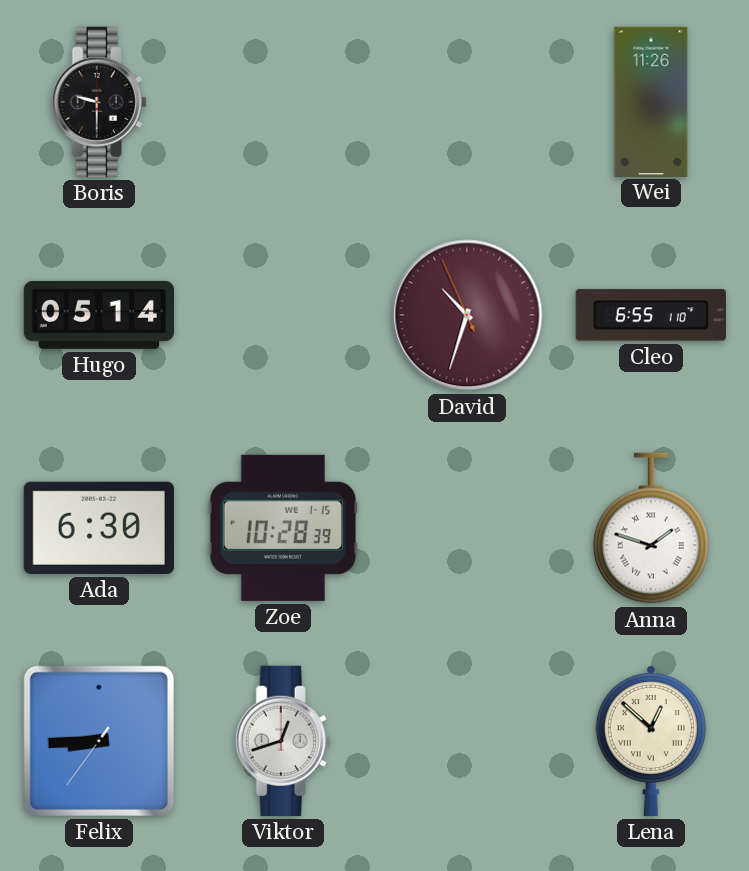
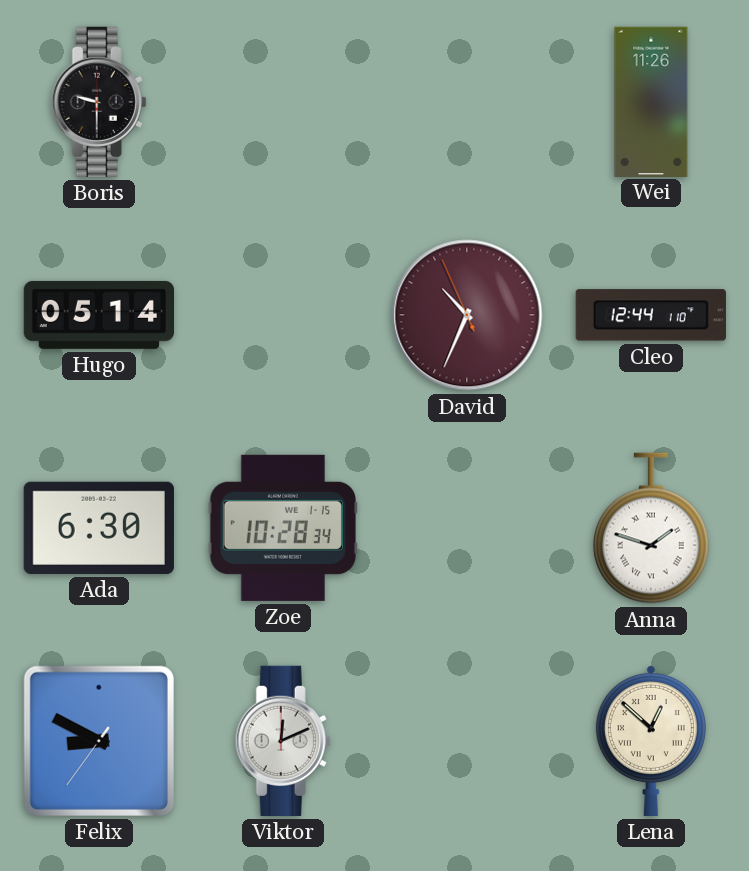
David: 10:32 -> 10:33 (467, 315)
Cleo: 6:55 -> 12:44 (651, 315)
Zoe: 10:28:39 -> 10:28:34 (283, 528)
Felix: 8:44 -> 8:49 (99, 741)
Viktor: 12:42 -> 12:11 (283, 741)
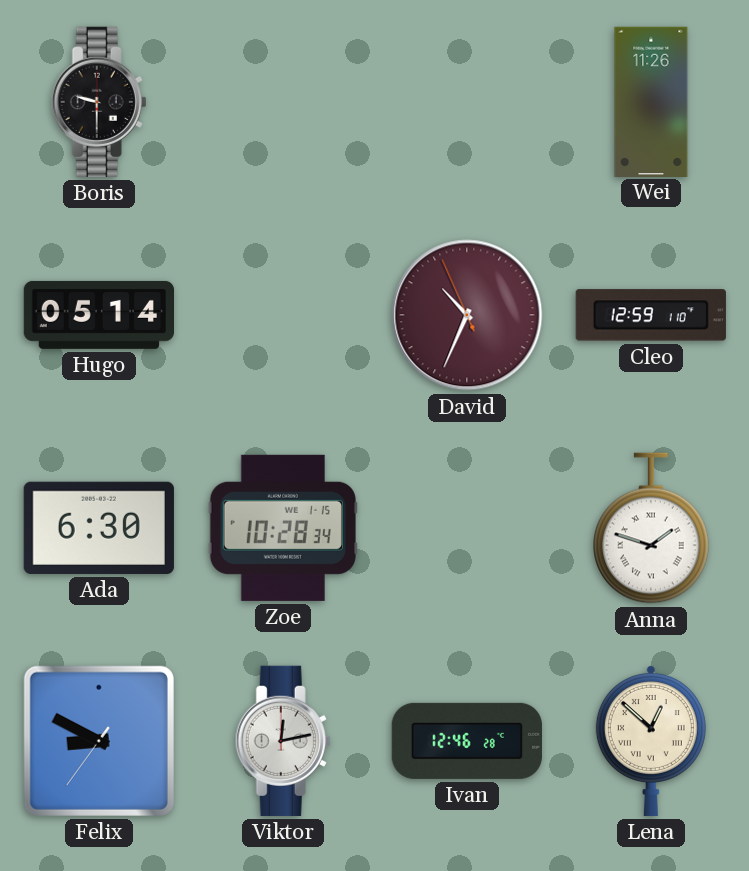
Cleo: 12:44 -> 12:59 (651, 315)
Viktor: 12:11 -> 12:13 (283, 741)
Ivan: none -> 12:46 (467, 741)
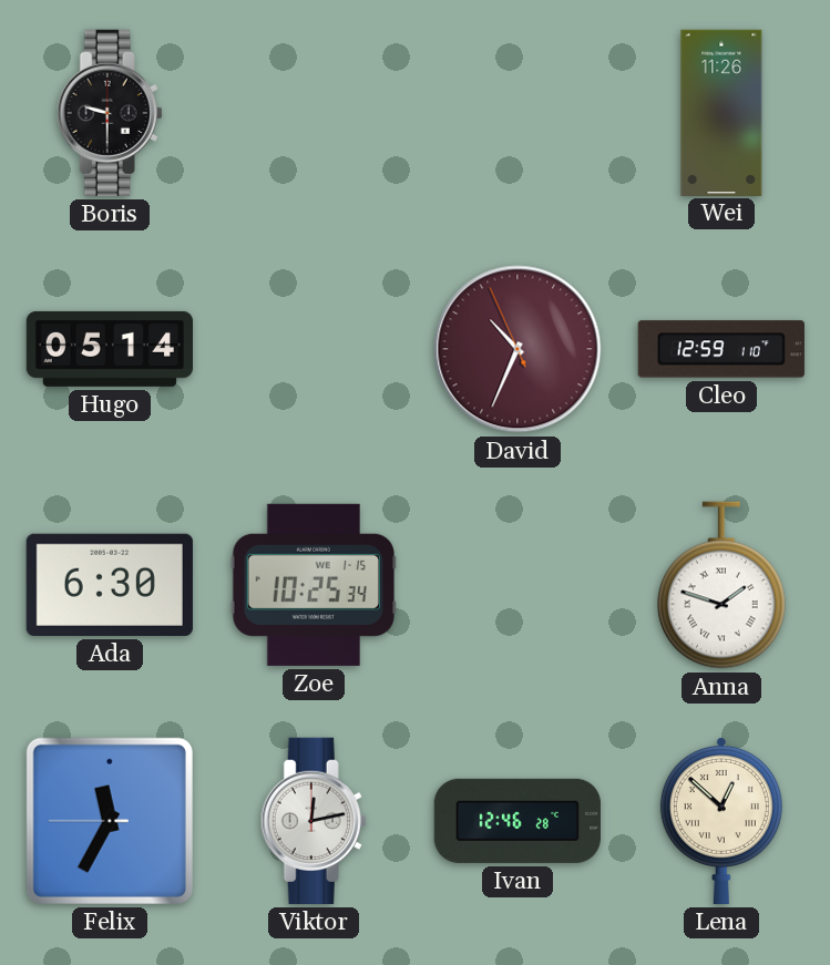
Zoe: 10:28 -> 10:25 (314, 585)
Felix: 8:49 -> 11:34 (110, 821)
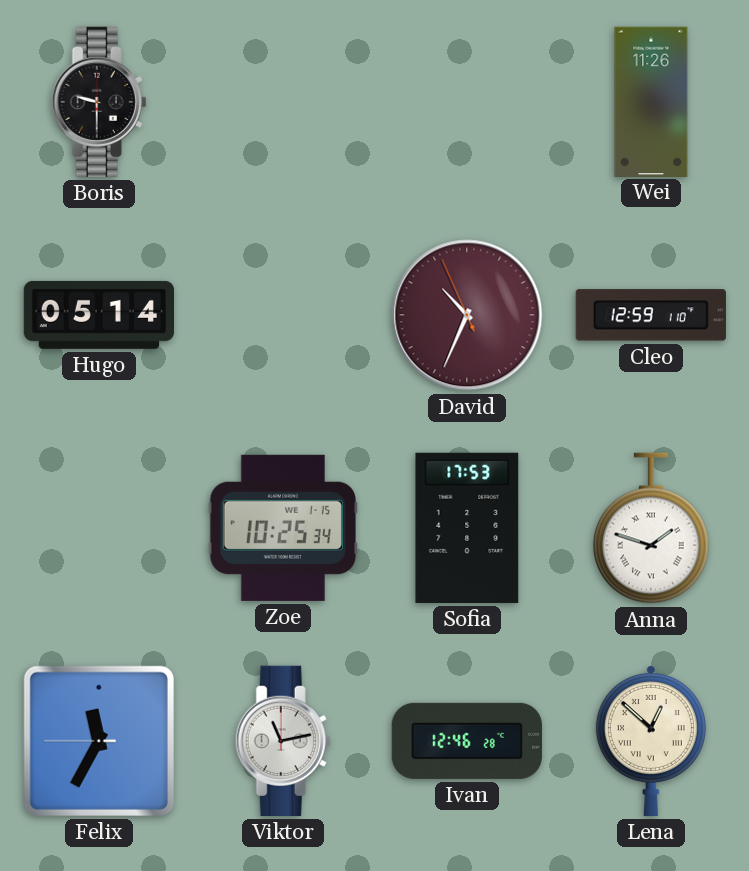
Ada: 6:30 -> none (110, 585)
Sofia: none -> 17:53 (467, 528)
Viktor: 12:13 -> 11:13 (283, 741)
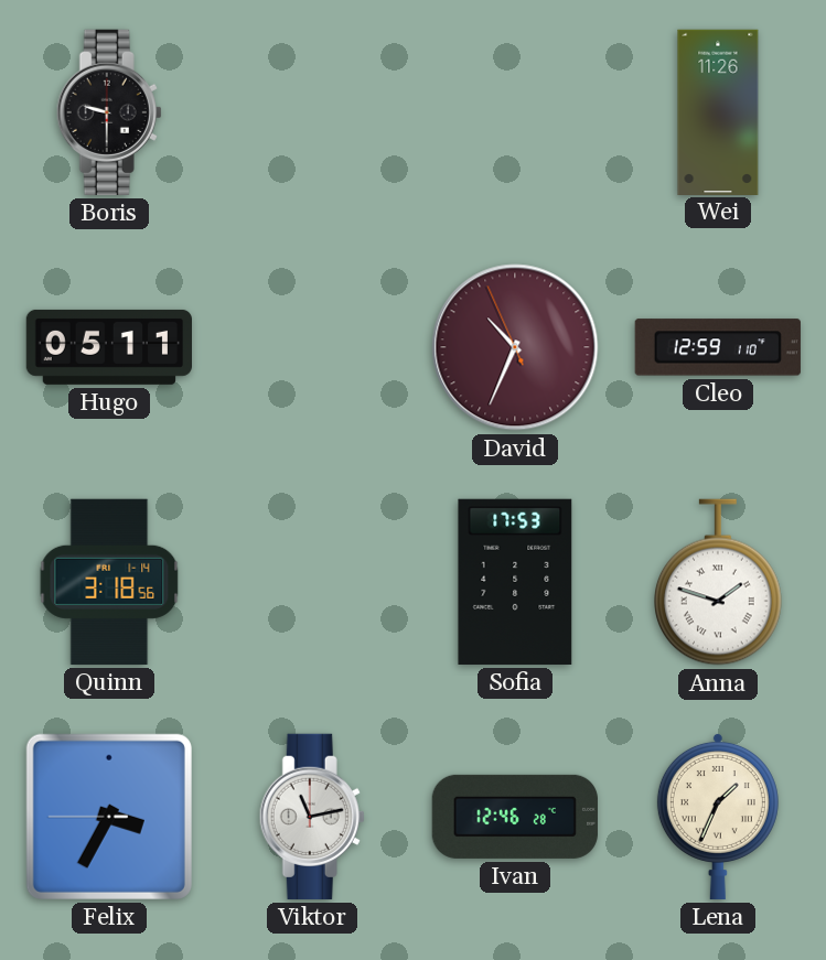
Hugo: 05:14 -> 05:11 (108, 347)
Quinn: none -> 3:18 (109, 582)
Zoe: 10:25 -> none (283, 528)
Felix: 11:34 -> 3:34 (109, 817)
Lena: 12:52 -> 1:34 (718, 816)
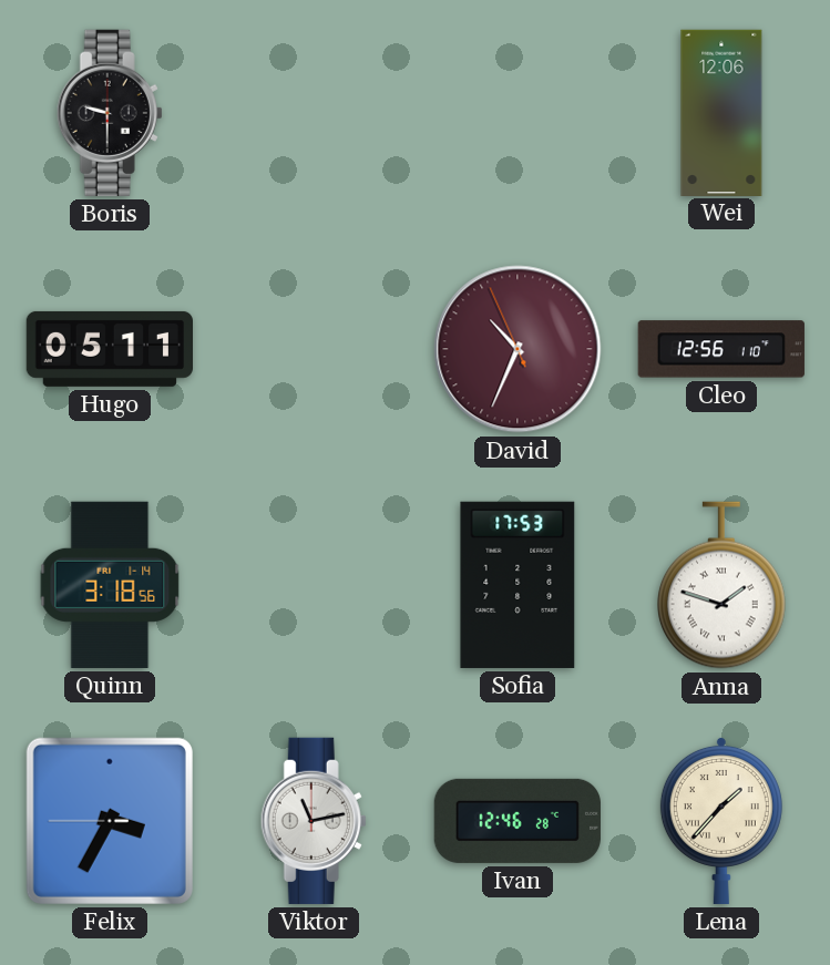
Wei: 11:26 -> 12:06 (721, 112)
Cleo: 12:59 -> 12:56 (721, 349)
Lena: 1:34 -> 1:37 (721, 820)
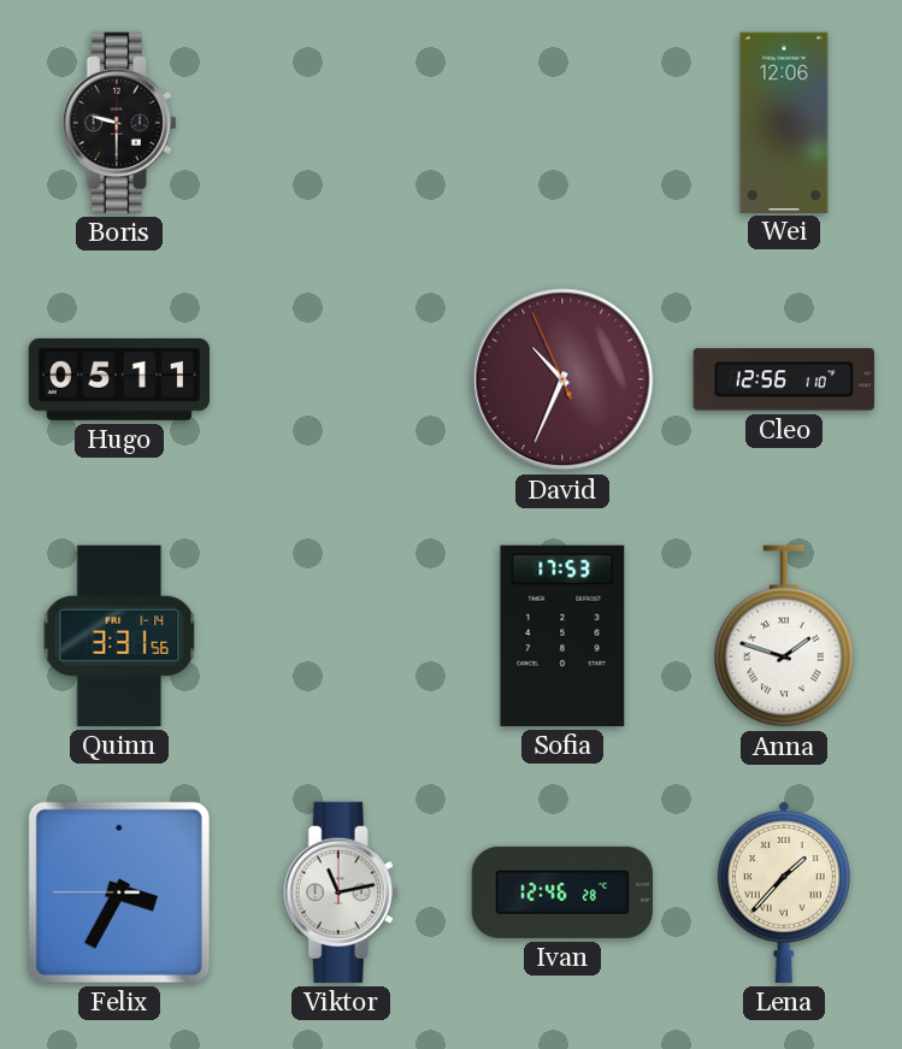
Quinn: 3:18 -> 3:31 (119, 636)
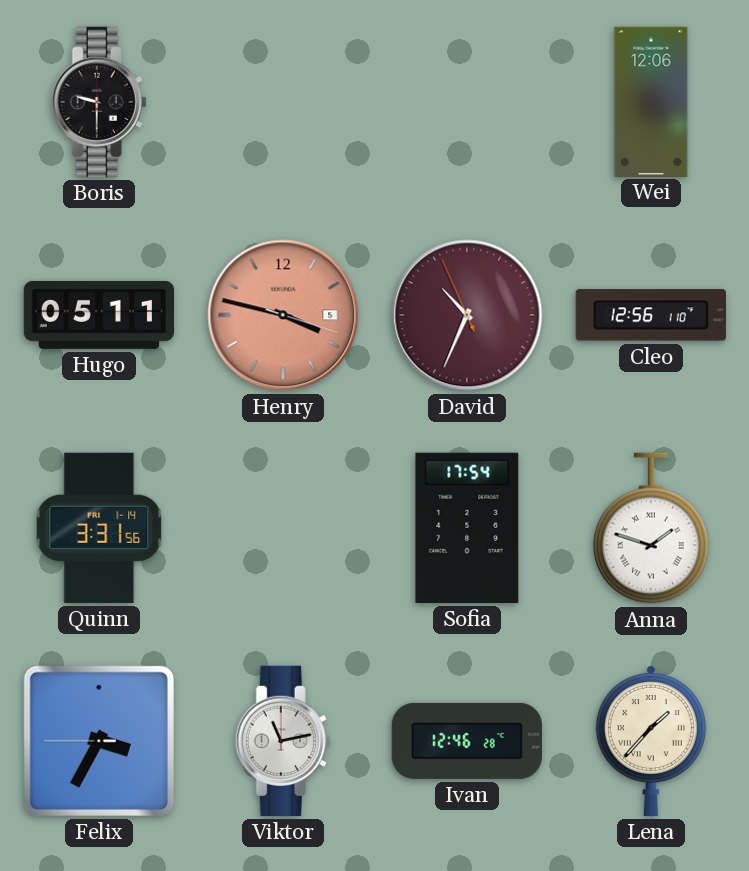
Henry: none -> 3:47 (283, 315)
Sofia: 17:53 -> 17:54 (467, 528)
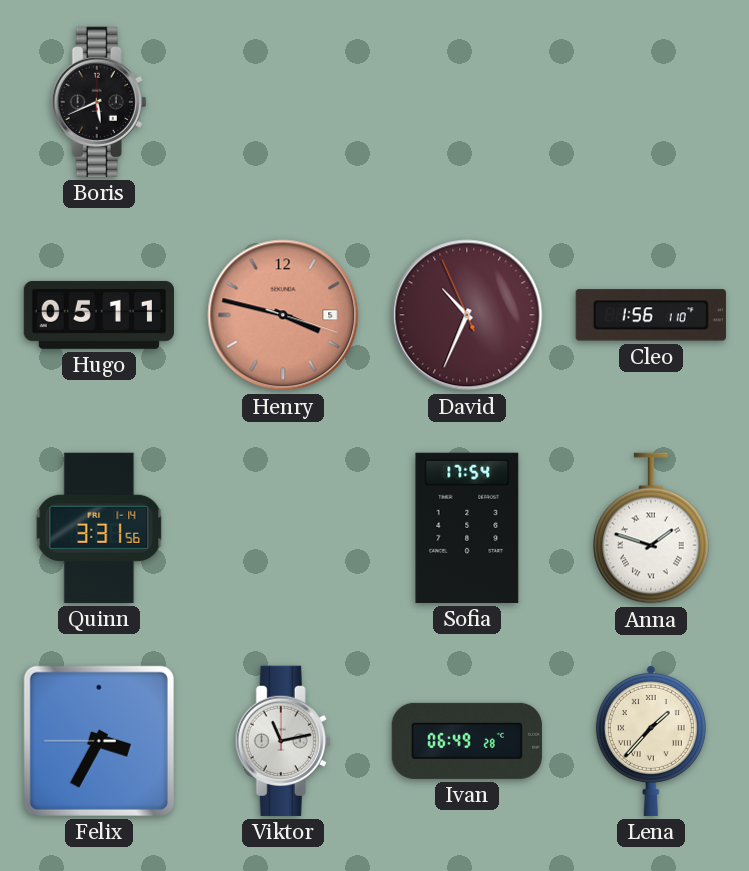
Boris: 9:30 -> 5:41 (99, 102)
Wei: 12:06 -> none (651, 101)
Cleo: 12:56 -> 1:56 (651, 315)
Ivan: 12:46 -> 06:49 (467, 741)
